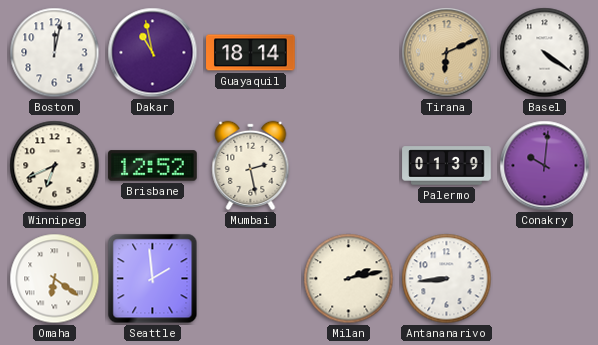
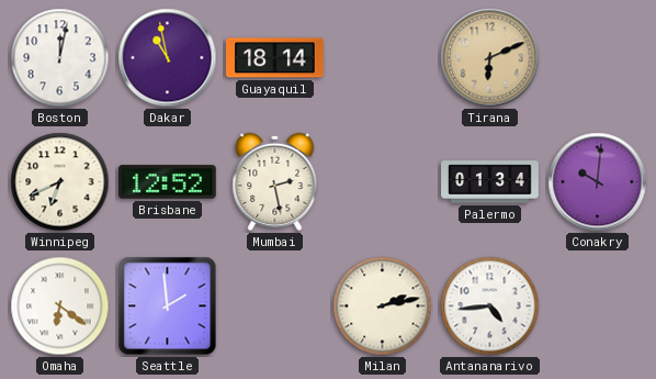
Basel: 4:21 -> none (545, 53)
Palermo: 01:39 -> 01:34 (490, 182)
Antananarivo: 8:44 -> 4:44 (490, 306)
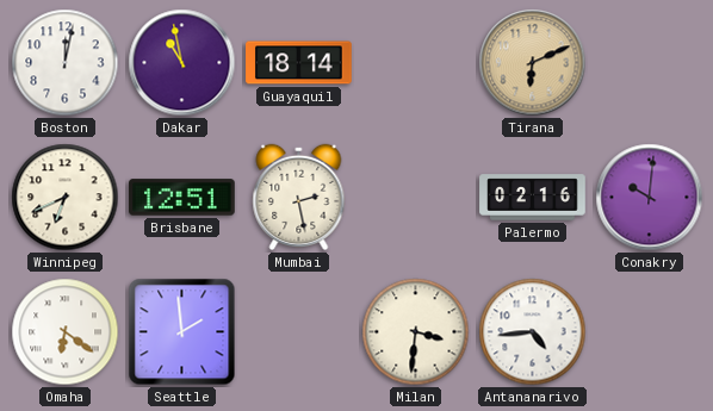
Brisbane: 12:52 -> 12:51 (182, 198)
Palermo: 01:34 -> 02:16 (533, 198)
Milan: 2:13 -> 3:31 (416, 332)
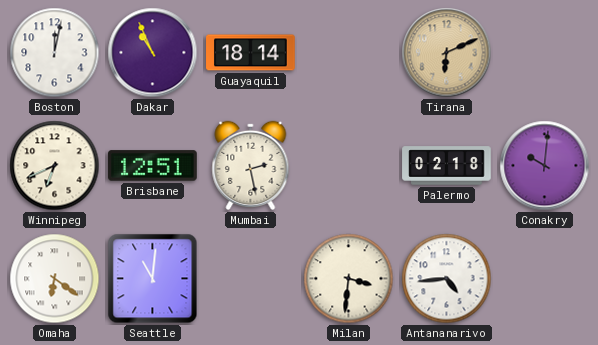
Dakar: 10:58 -> 10:56 (153, 53)
Palermo: 02:16 -> 02:18 (447, 166)
Seattle: 1:59 -> 11:01 (153, 279)
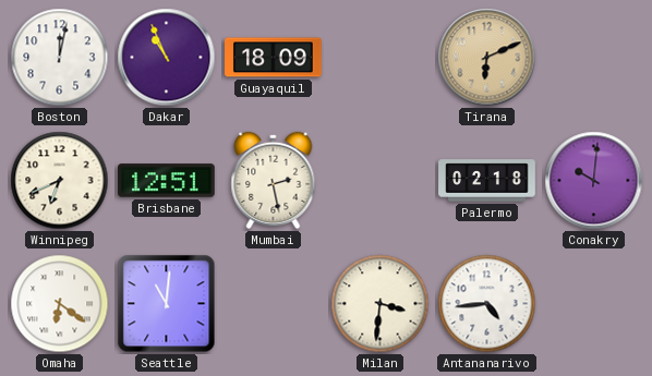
Guayaquil: 18:14 -> 18:09 (274, 58)
